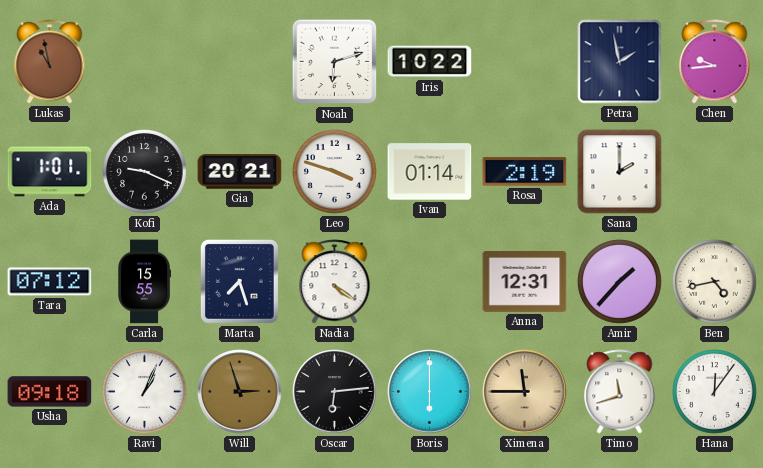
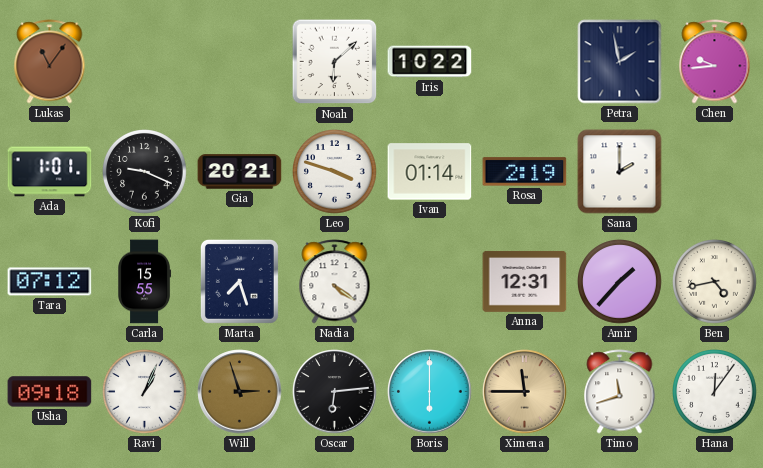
Lukas: 10:58 -> 11:06 (50, 62)
Noah: 6:12 -> 6:08 (335, 62)
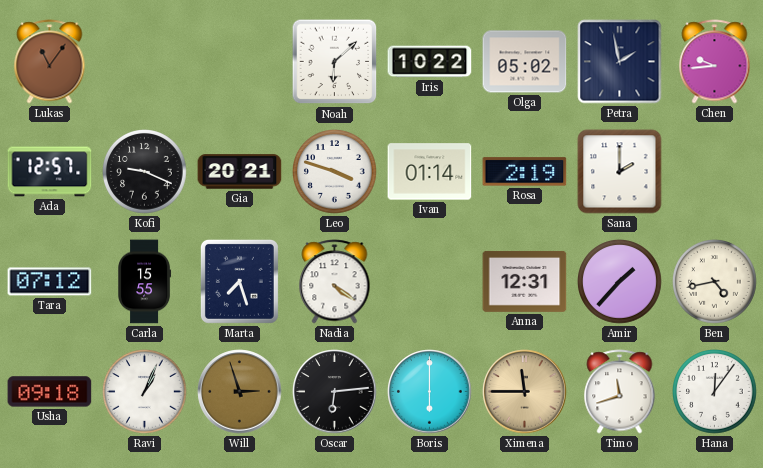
Olga: none -> 05:02 (525, 62)
Ada: 1:01 -> 12:57 (50, 172)
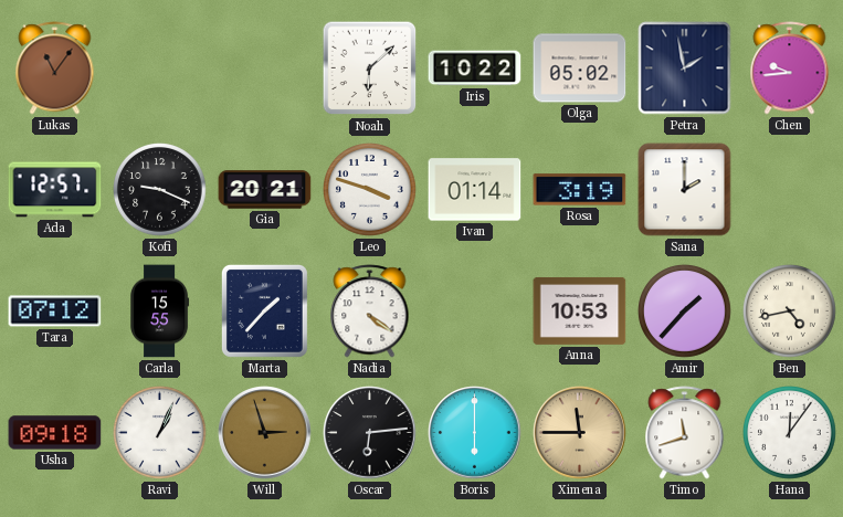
Rosa: 2:19 -> 3:19 (580, 190)
Marta: 7:27 -> 1:37 (264, 310)
Anna: 12:31 -> 10:53 (580, 310)
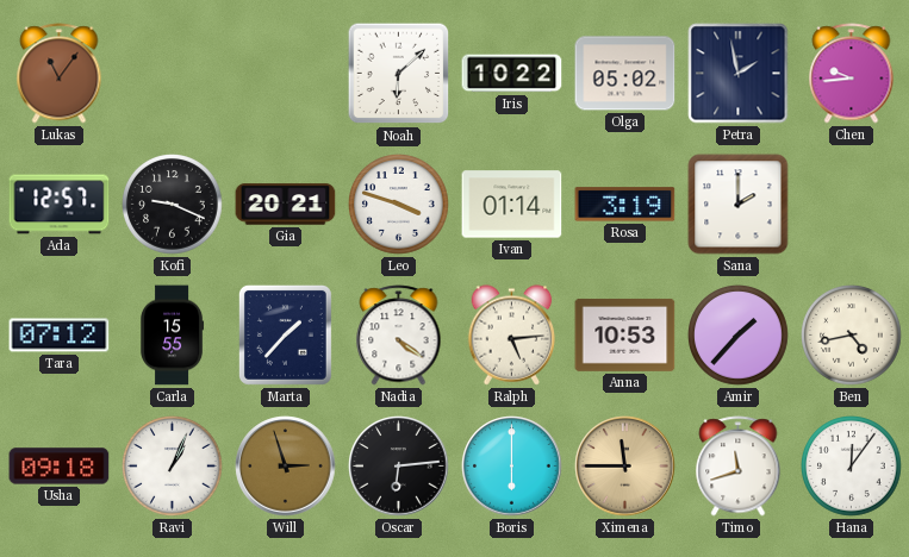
Ralph: none -> 5:14 (512, 336)
